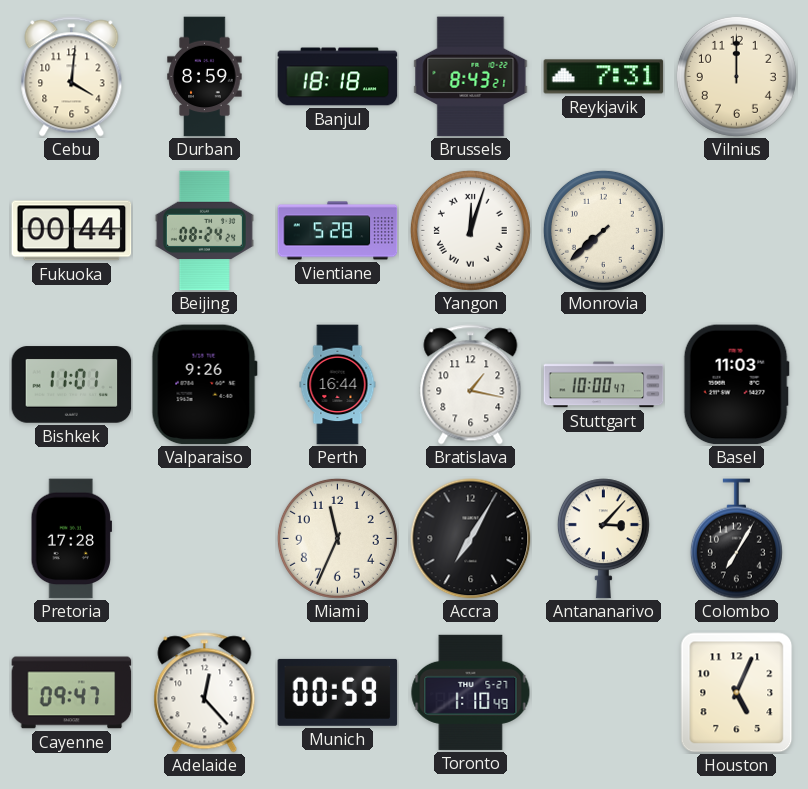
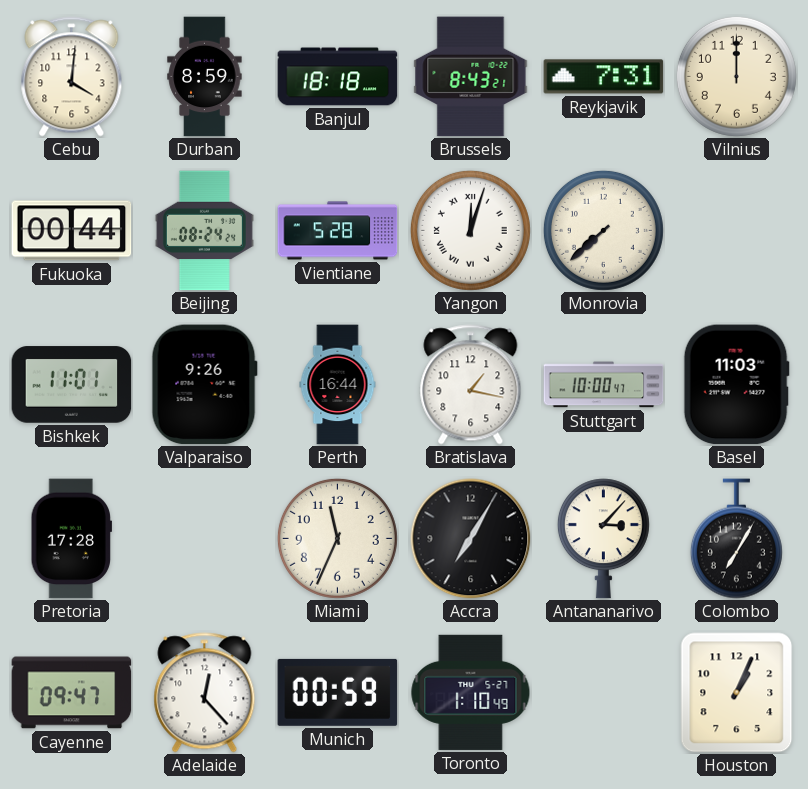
Houston: 5:04 -> 1:04 (737, 693)
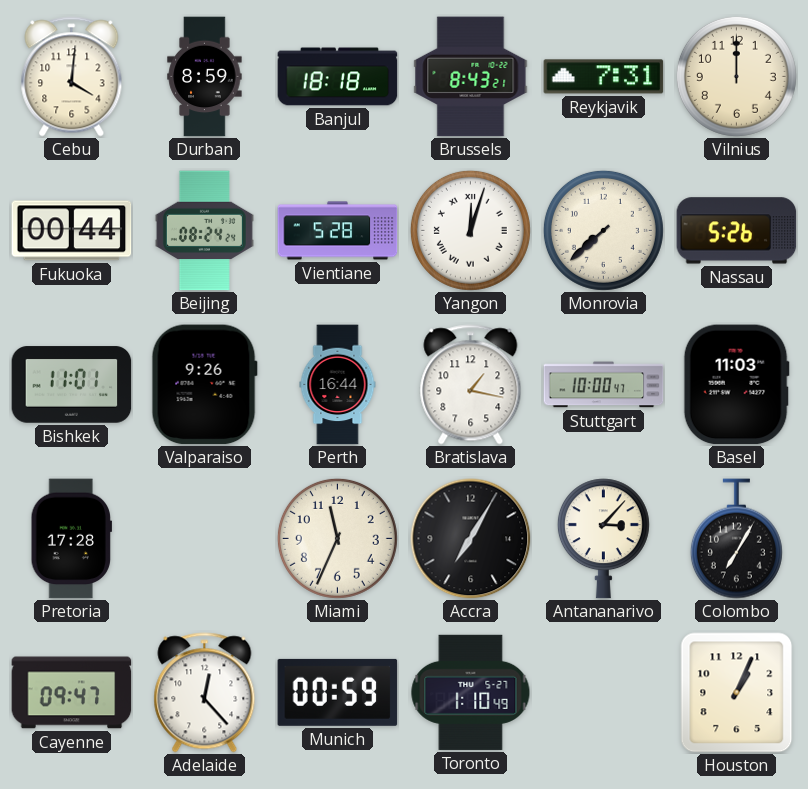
Nassau: none -> 5:26 (737, 231)
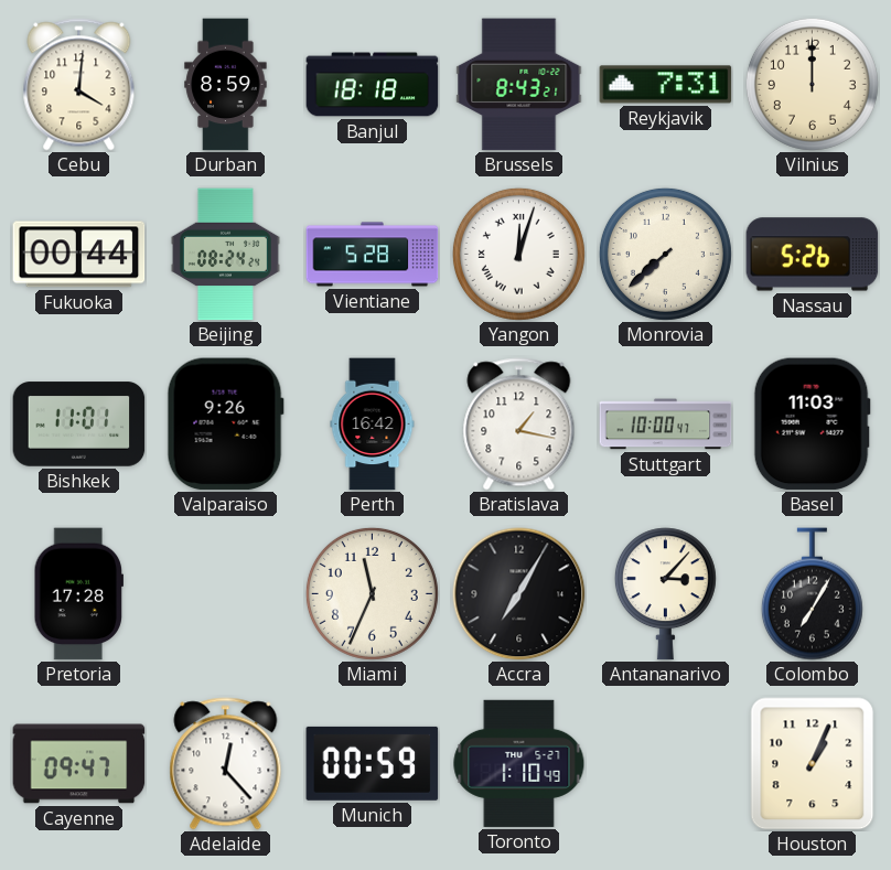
Perth: 16:44 -> 16:42 (373, 425)
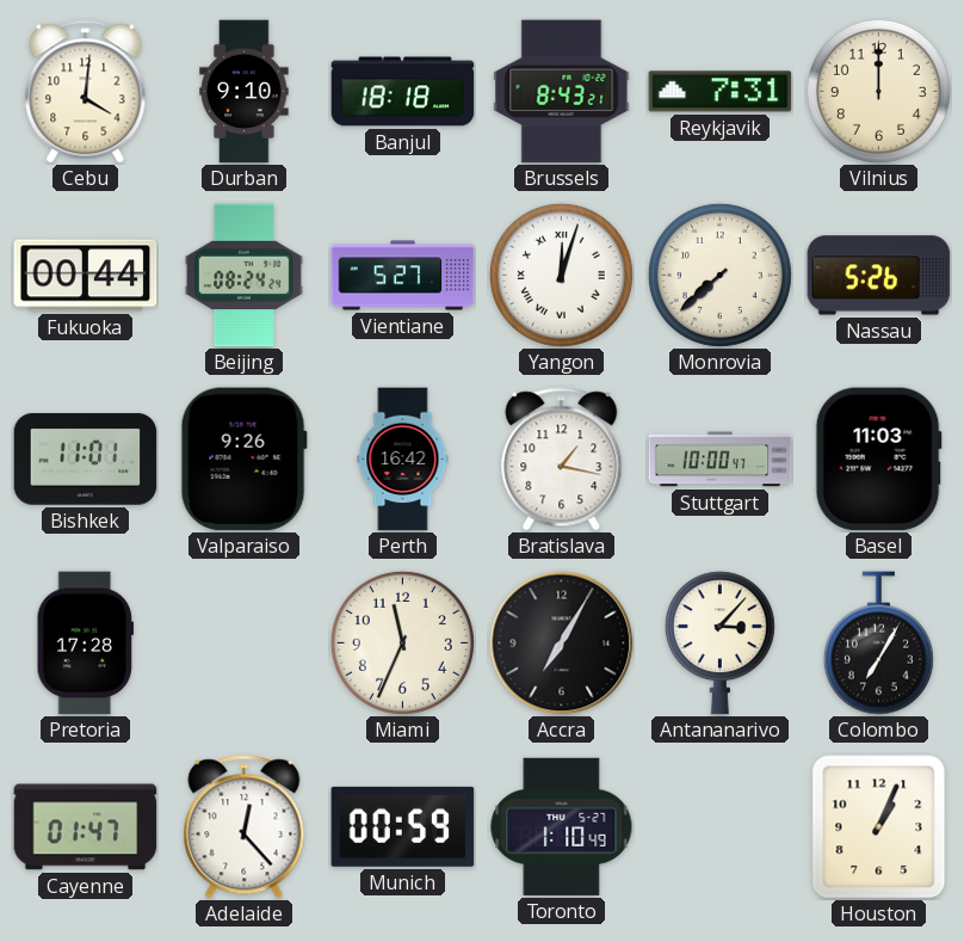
Durban: 8:59 -> 9:10 (245, 92)
Vientiane: 5:28 -> 5:27 (403, 276)
Cayenne: 09:47 -> 01:47 (86, 827)
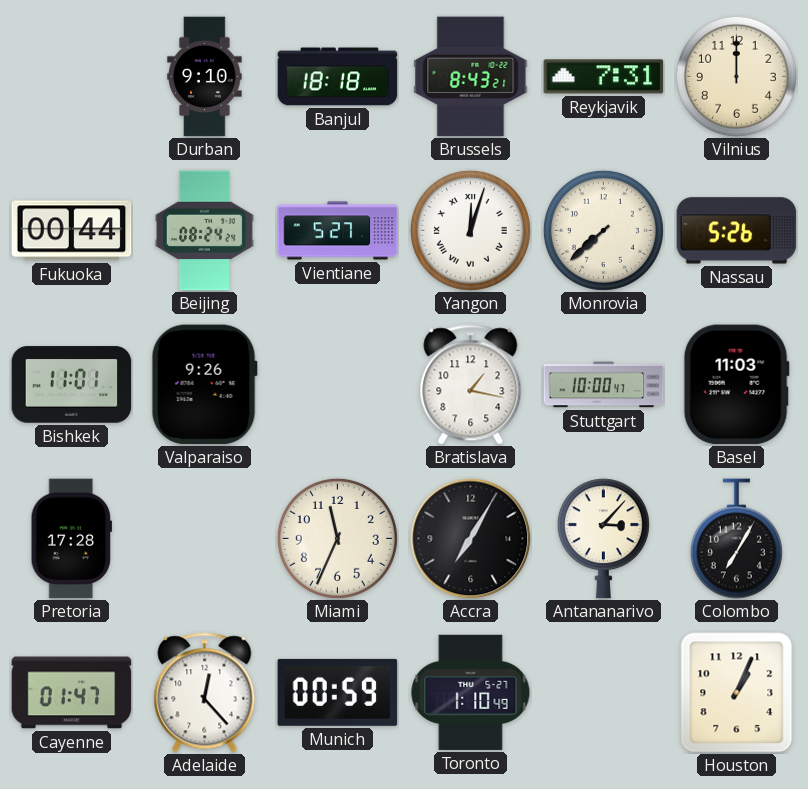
Cebu: 4:01 -> none (86, 92)
Perth: 16:42 -> none (403, 460)
